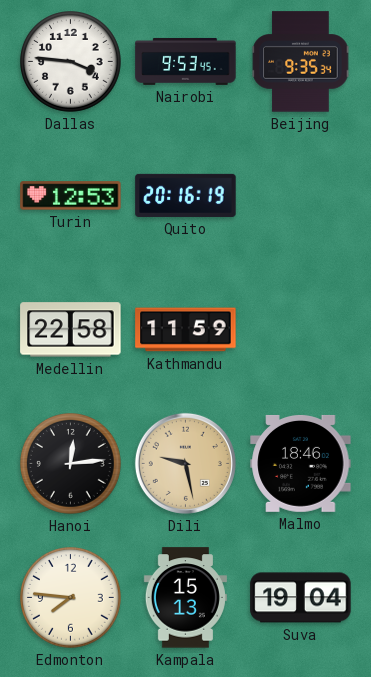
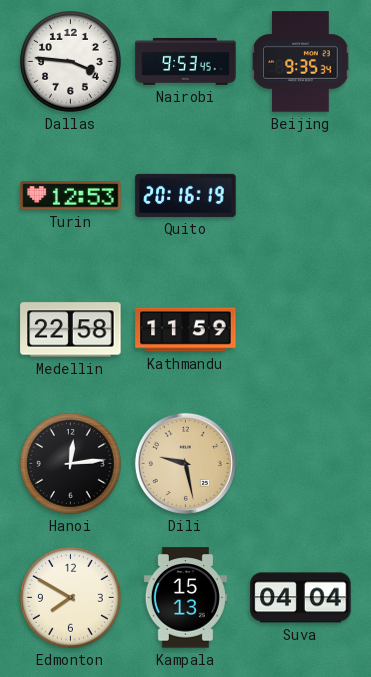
Malmo: 18:46 -> none (301, 463)
Edmonton: 7:46 -> 7:50 (71, 598)
Suva: 19:04 -> 04:04 (301, 598)
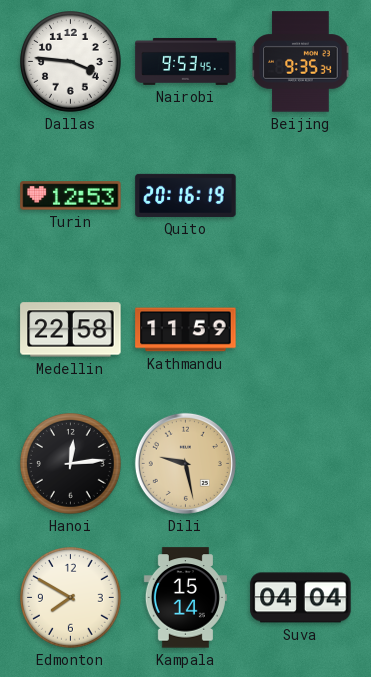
Kampala: 15:13 -> 15:14 (185, 598)
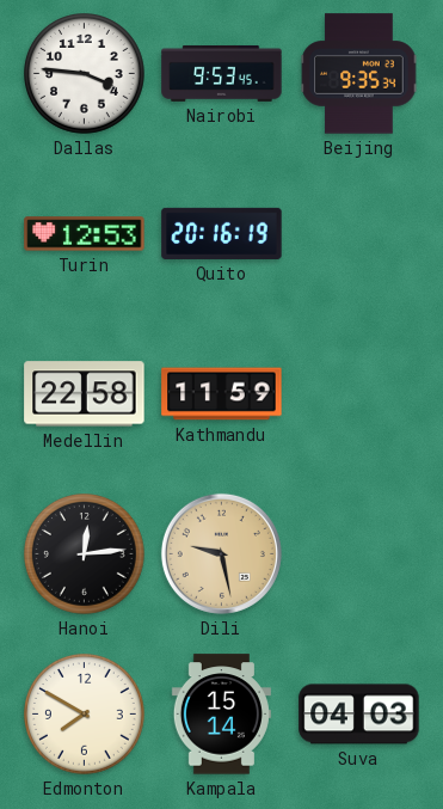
Suva: 04:04 -> 04:03 (359, 715)
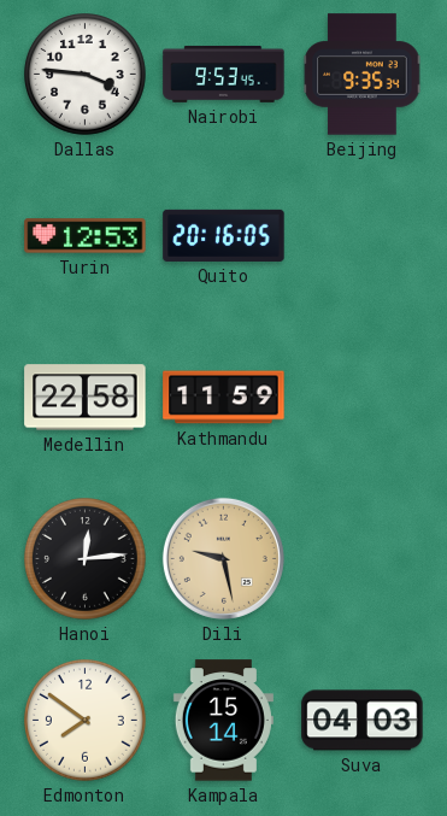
Quito: 20:16:19 -> 20:16:05 (224, 235)
Edmonton: 7:50 -> 7:51 (86, 721)
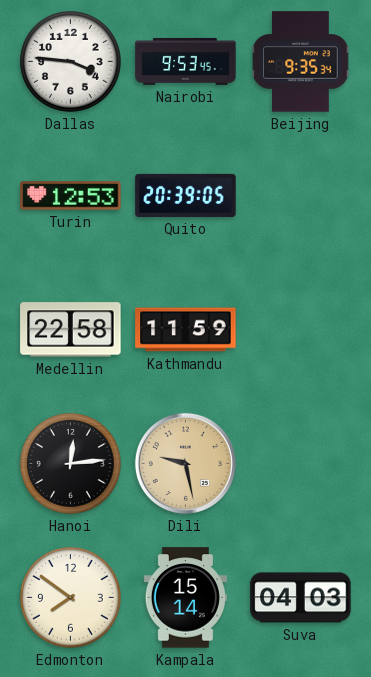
Quito: 20:16 -> 20:39 (186, 195)
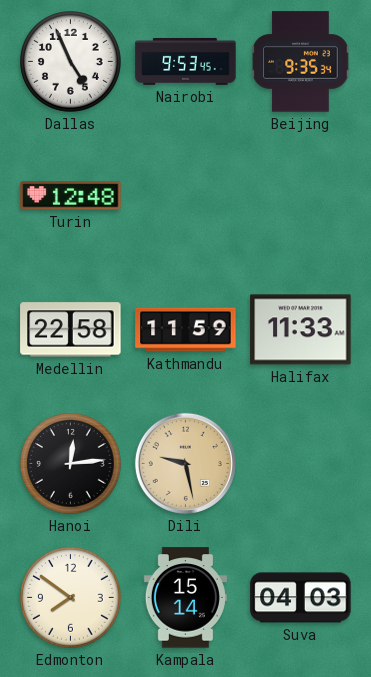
Dallas: 3:46 -> 4:56 (71, 62)
Turin: 12:53 -> 12:48 (71, 196)
Quito: 20:39 -> none (186, 195)
Halifax: none -> 11:33 (301, 330)
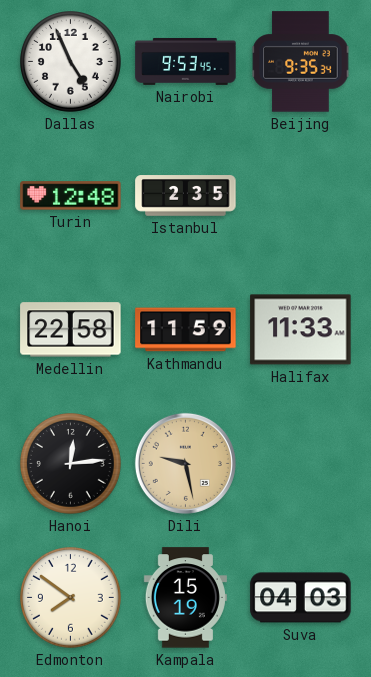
Istanbul: none -> 2:35 (186, 196)
Kampala: 15:14 -> 15:19 (185, 598)
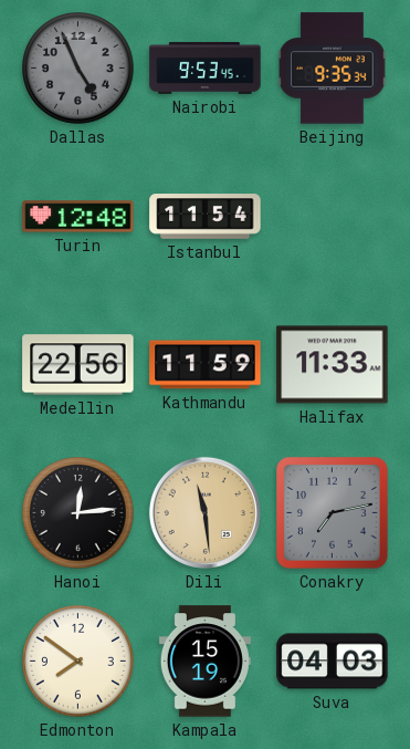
Dallas dial: white -> grey (78, 69)
Istanbul: 2:35 -> 11:54 (206, 217)
Medellin: 22:58 -> 22:56 (78, 365)
Dili: 9:28 -> 11:29 (204, 512)
Conakry: none -> 7:13 (333, 513)
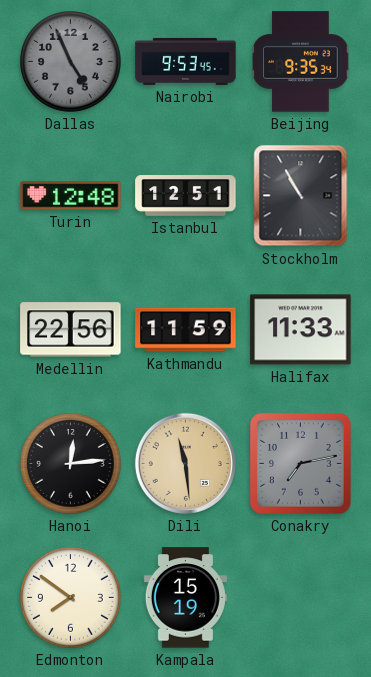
Istanbul: 11:54 -> 12:51 (186, 196)
Stockholm: none -> 10:55 (301, 196)
Suva: 04:03 -> none (333, 662)
